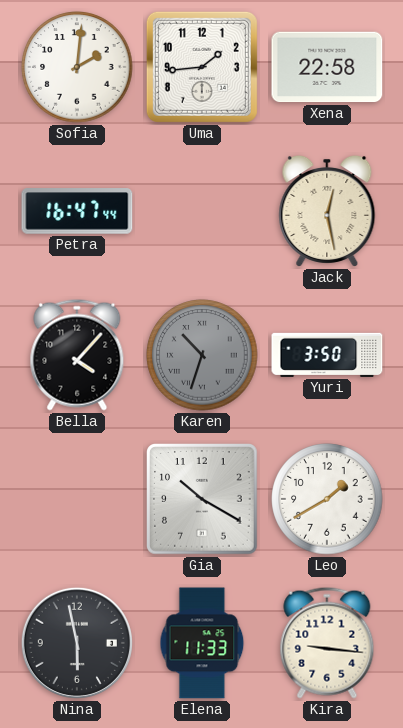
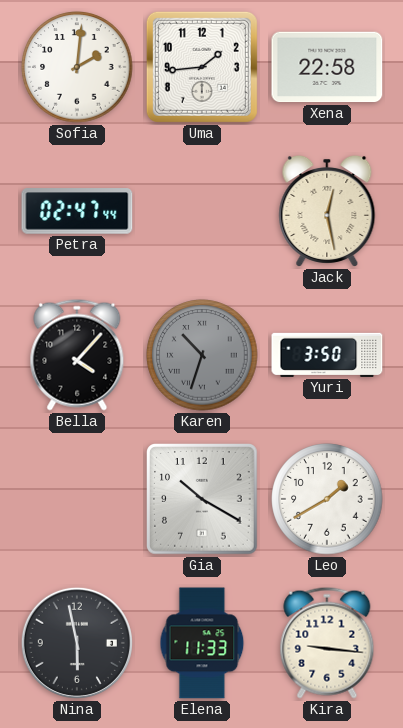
Petra: 16:47 -> 02:47 (77, 211)
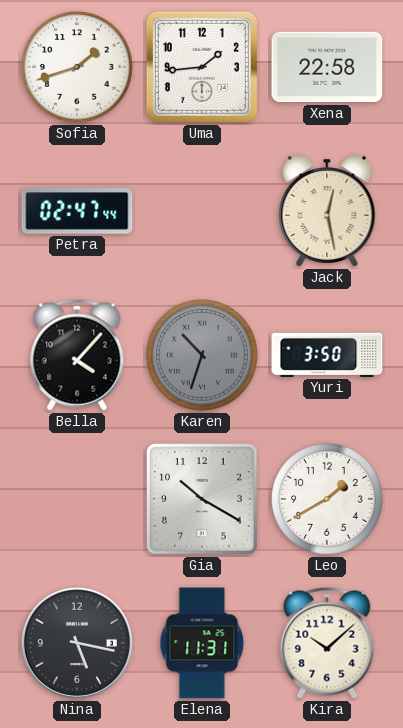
Sofia: 2:01 -> 1:42 (77, 67)
Nina: 5:58 -> 5:17 (77, 643)
Elena: 11:33 -> 11:31 (202, 643)
Kira: 9:16 -> 10:08 (327, 643)
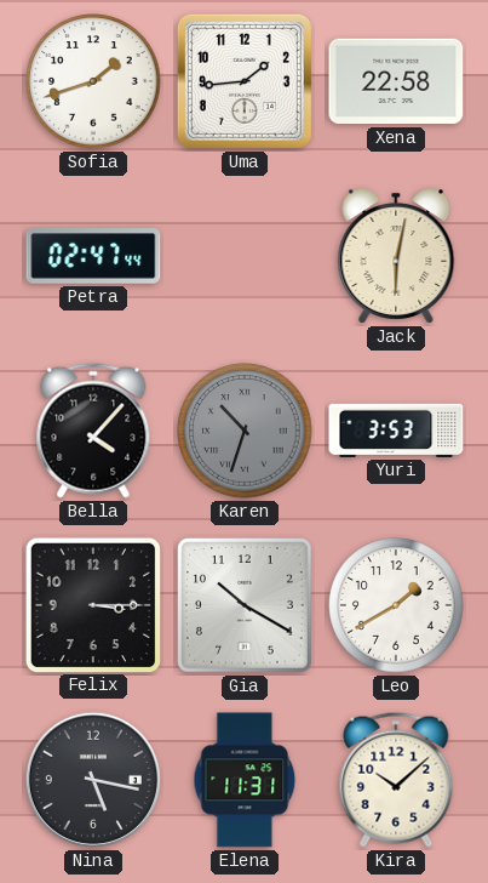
Jack: 12:28 -> 6:02 (396, 256)
Yuri: 3:50 -> 3:53 (396, 431)
Felix: none -> 3:15 (92, 604)
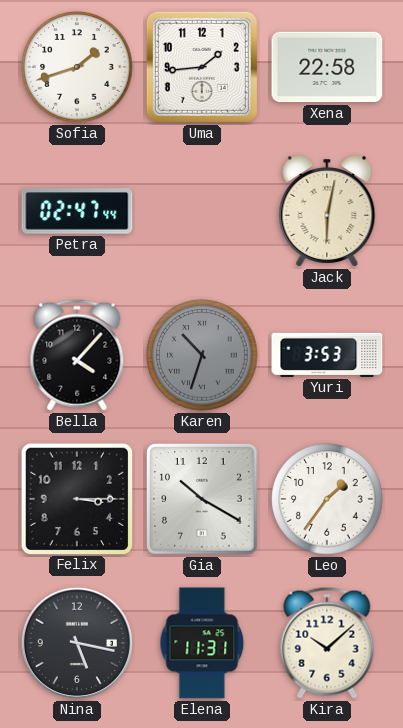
Leo: 1:40 -> 1:36 (327, 499)
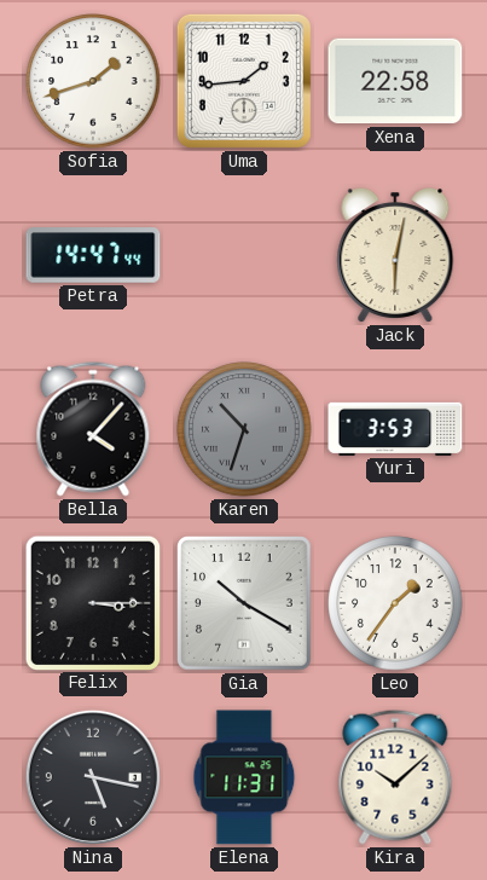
Petra: 02:47 -> 14:47 (93, 255)
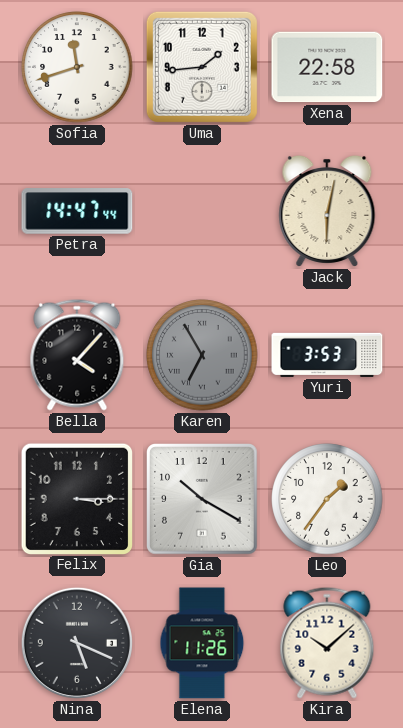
Sofia: 1:42 -> 11:42 (77, 67)
Karen: 10:33 -> 6:55 (202, 355)
Nina: 5:17 -> 5:19 (77, 643)
Elena: 11:31 -> 11:26 (202, 643)
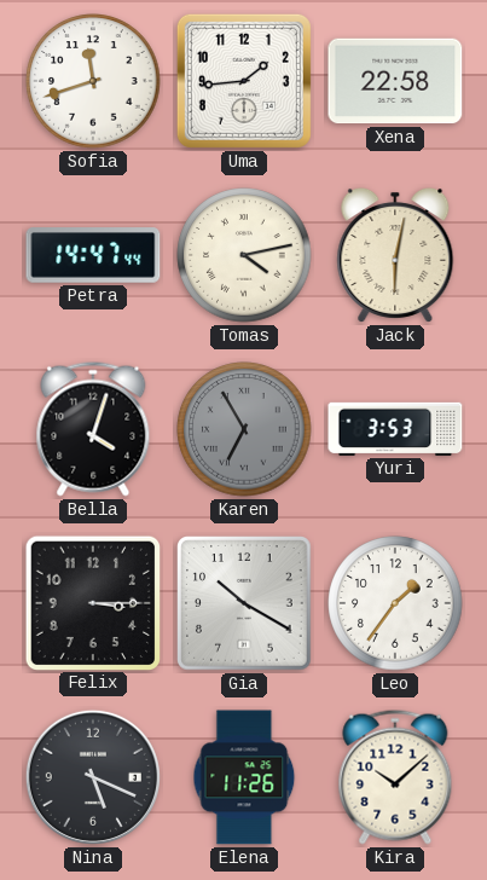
Tomas: none -> 4:13 (244, 255)
Bella: 4:07 -> 4:03 (93, 429)
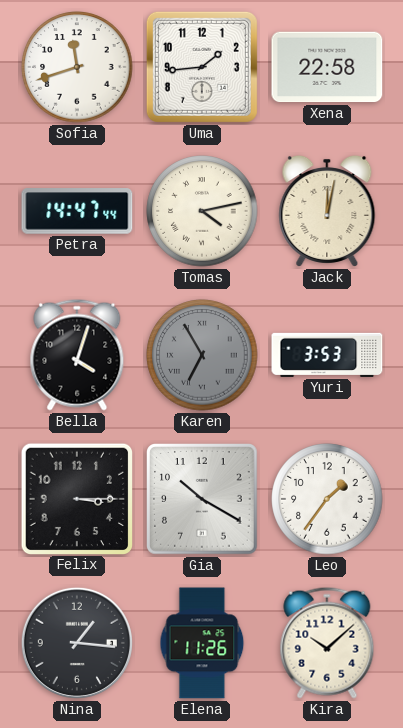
Jack: 6:02 -> 12:02 (327, 211)
Nina: 5:19 -> 1:16 (77, 643)
